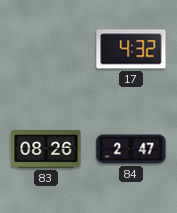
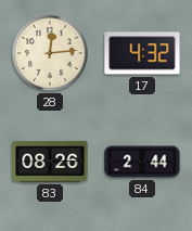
28: none -> 12:14 (50, 53)
84: 2:47 -> 2:44 (142, 162)
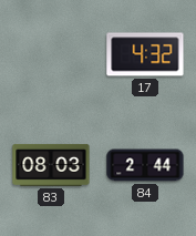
28: 12:14 -> none (50, 53)
83: 08:26 -> 08:03 (51, 165)
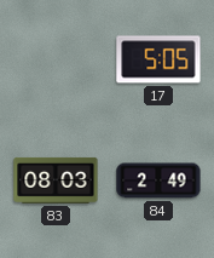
17: 4:32 -> 5:05 (158, 59)
84: 2:44 -> 2:49 (158, 180)
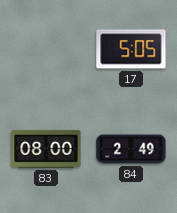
83: 08:03 -> 08:00 (46, 149)
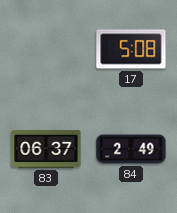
17: 5:05 -> 5:08 (131, 49)
83: 08:00 -> 06:37 (46, 149)
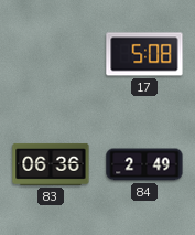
83: 06:37 -> 06:36 (51, 164)
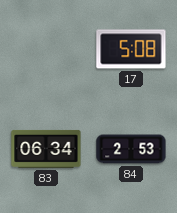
83: 06:36 -> 06:34 (46, 149)
84: 2:49 -> 2:53 (131, 149)
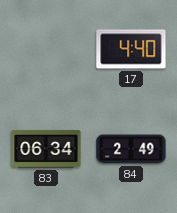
17: 5:08 -> 4:40 (131, 49)
84: 2:53 -> 2:49 (131, 149)
